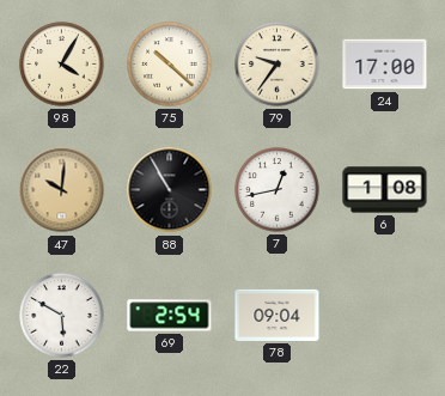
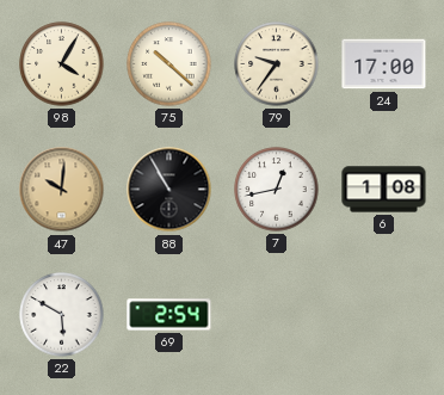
78: 09:04 -> none (278, 315)
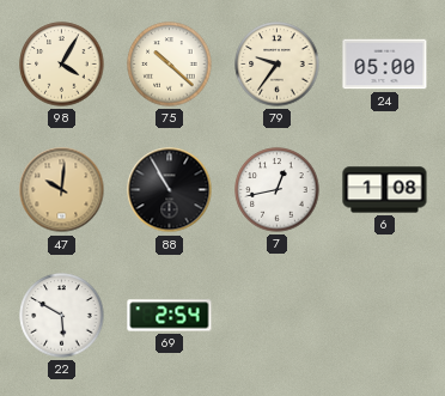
24: 17:00 -> 05:00 (385, 65)
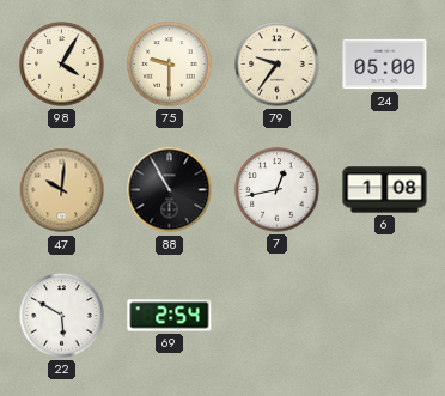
75: 10:22 -> 9:30 (170, 65)
